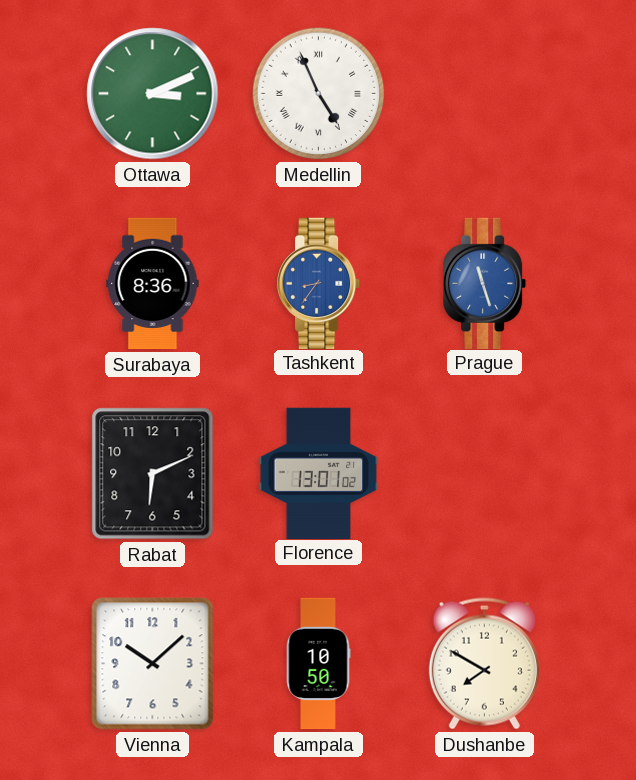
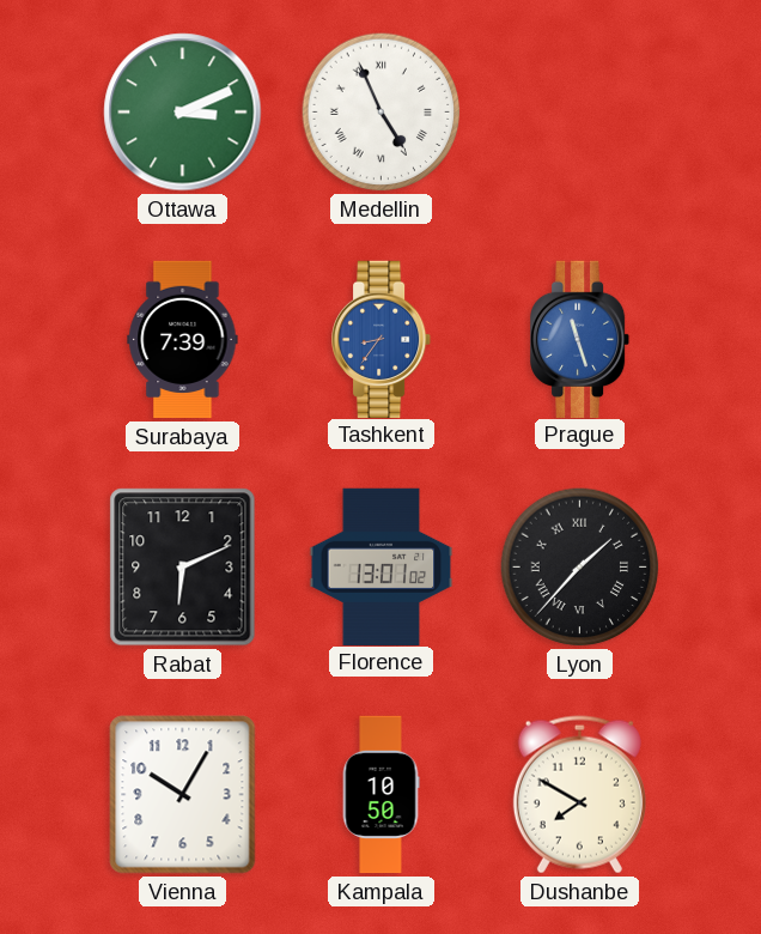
Surabaya: 8:36 -> 7:39 (183, 340)
Lyon: none -> 1:37 (580, 568)
Vienna: 10:08 -> 10:05 (183, 795)
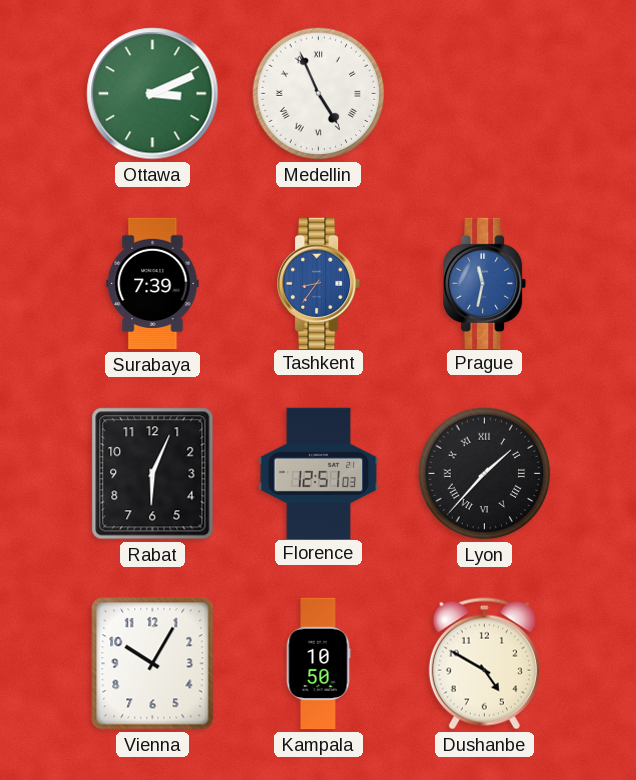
Prague: 11:27 -> 11:32 (486, 283)
Rabat: 6:11 -> 6:04 (153, 474)
Florence: 13:01 -> 12:51 (319, 473)
Dushanbe: 7:50 -> 4:50 (484, 664)
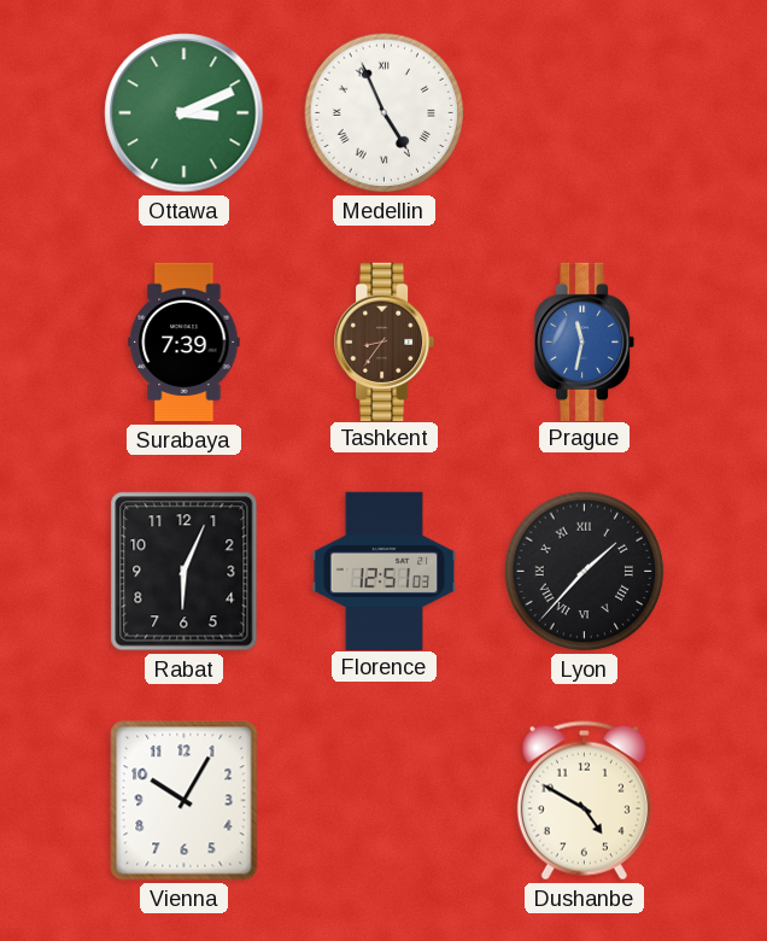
Tashkent dial: blue -> brown (386, 341)
Kampala: 10:50 -> none (318, 664)
